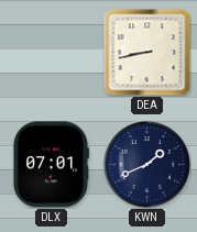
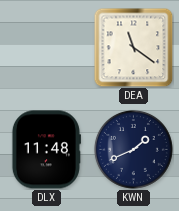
DEA: 8:43 -> 11:21 (133, 47)
DLX: 07:01 -> 11:48 (46, 150)
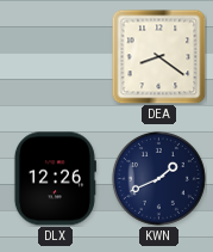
DEA: 11:21 -> 8:21 (158, 56)
DLX: 11:48 -> 12:26 (55, 179)
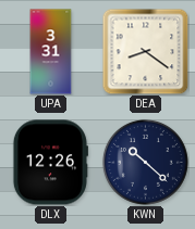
UPA: none -> 3:31 (51, 52)
KWN: 1:41 -> 10:22 (145, 162)
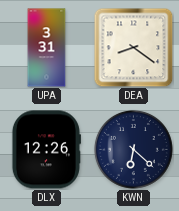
KWN: 10:22 -> 6:22 (133, 149)
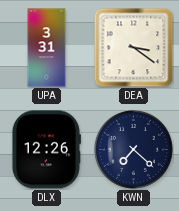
DEA: 8:21 -> 3:21 (133, 47)
KWN: 6:22 -> 7:22 (133, 149)
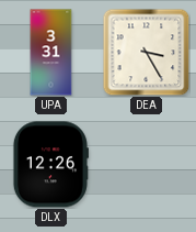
DEA: 3:21 -> 3:25 (146, 52)
KWN: 7:22 -> none (133, 149)
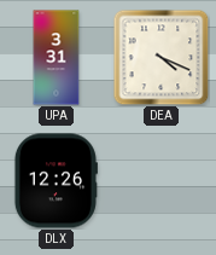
DEA: 3:25 -> 4:19 (160, 57)
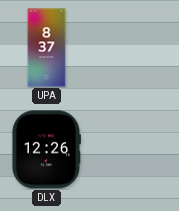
UPA: 3:31 -> 8:37 (47, 48)
DEA: 4:19 -> none (160, 57)
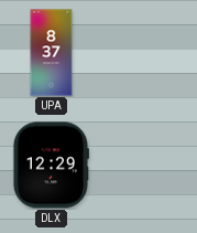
DLX: 12:26 -> 12:29 (51, 166)
